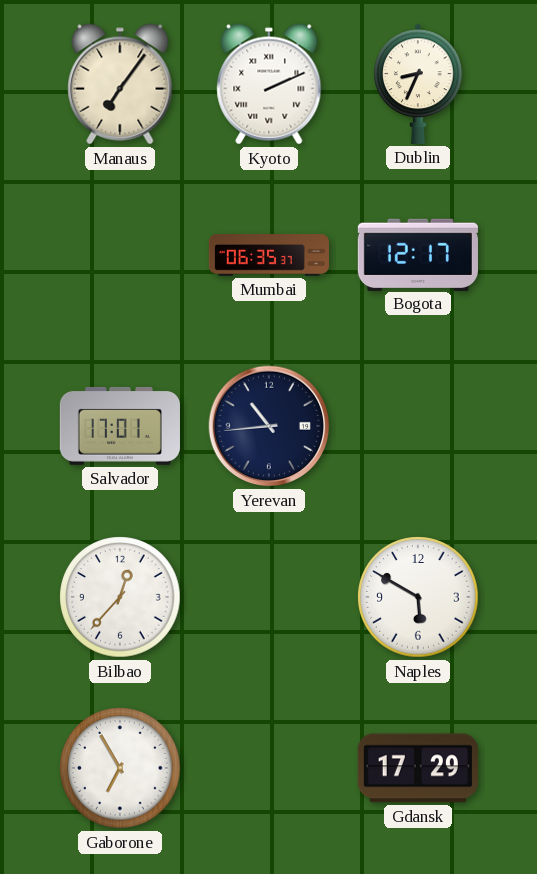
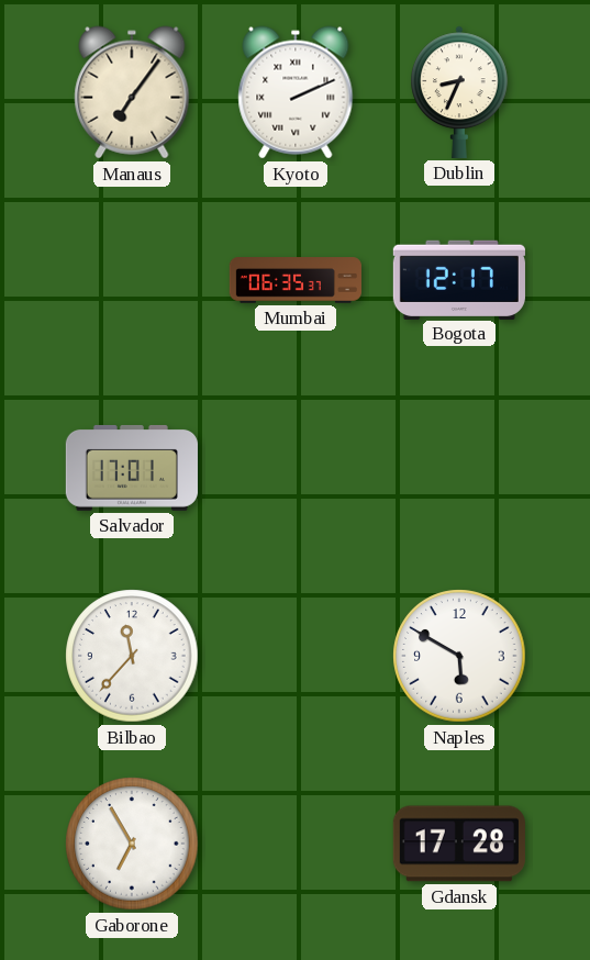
Yerevan: 10:44 -> none (269, 426)
Bilbao: 12:37 -> 11:37 (132, 656)
Gdansk: 17:29 -> 17:28 (459, 844)
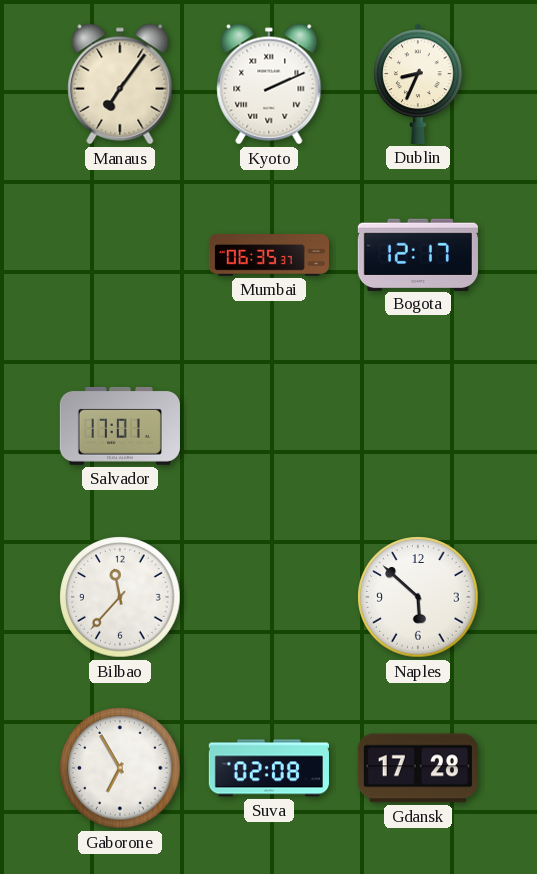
Naples: 5:50 -> 5:52 (418, 597)
Suva: none -> 02:08 (269, 768)
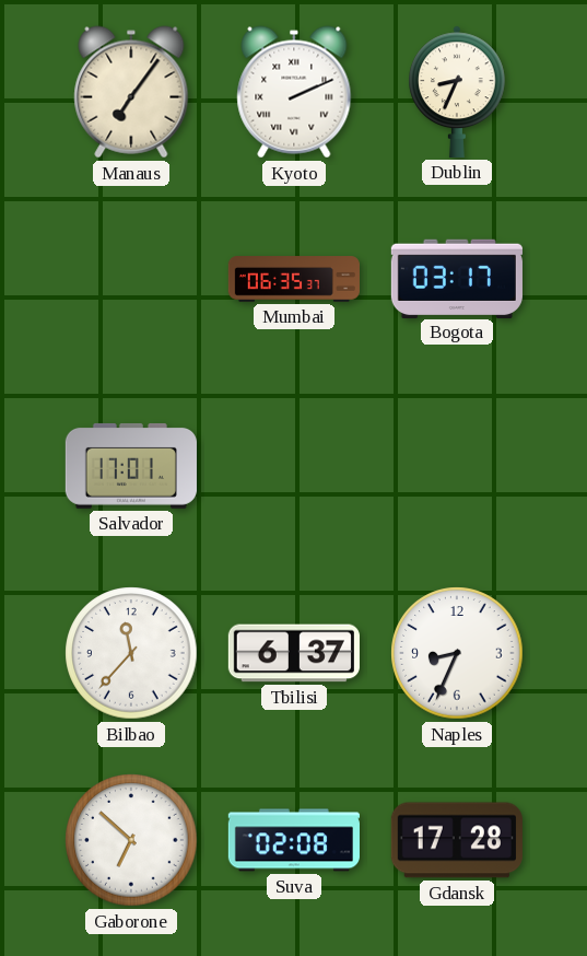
Bogota: 12:17 -> 03:17 (457, 278)
Tbilisi: none -> 6:37 (294, 653)
Naples: 5:52 -> 8:34 (457, 653)
Gaborone: 6:55 -> 6:52 (131, 840)
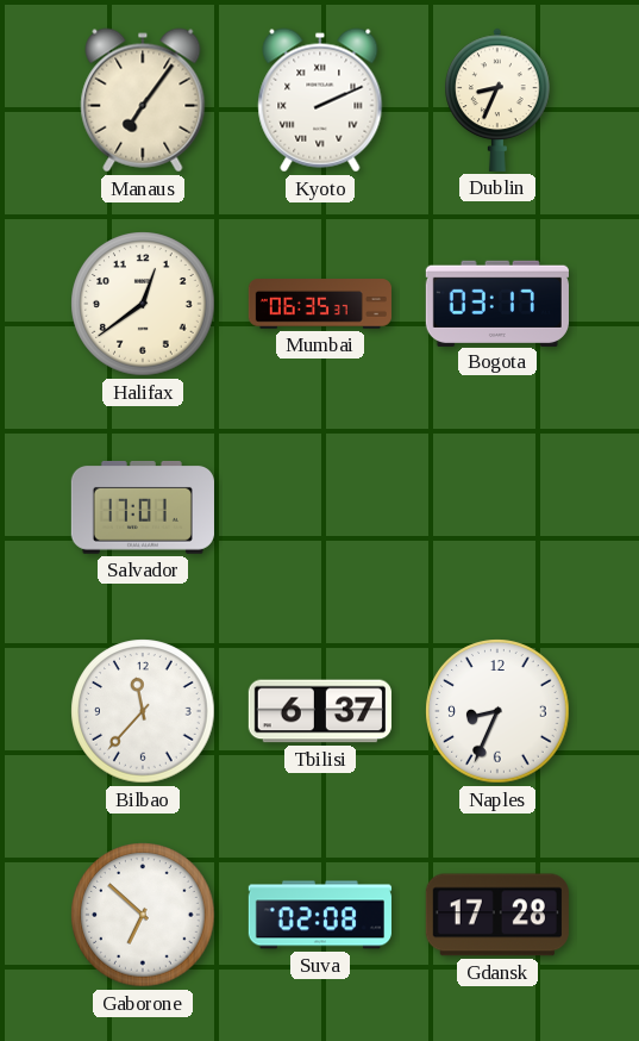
Halifax: none -> 12:39 (143, 304)
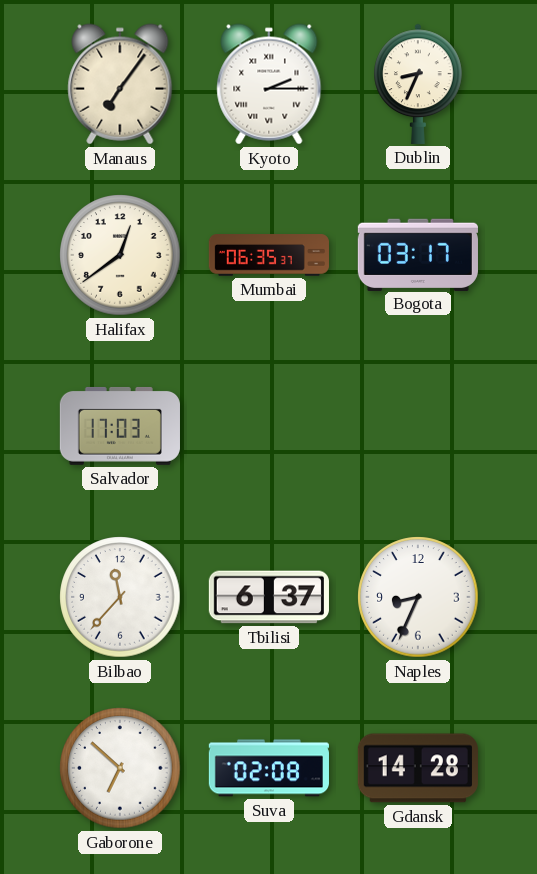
Kyoto: 2:11 -> 2:15 (269, 84)
Salvador: 17:01 -> 17:03 (120, 426)
Gdansk: 17:28 -> 14:28 (418, 768)
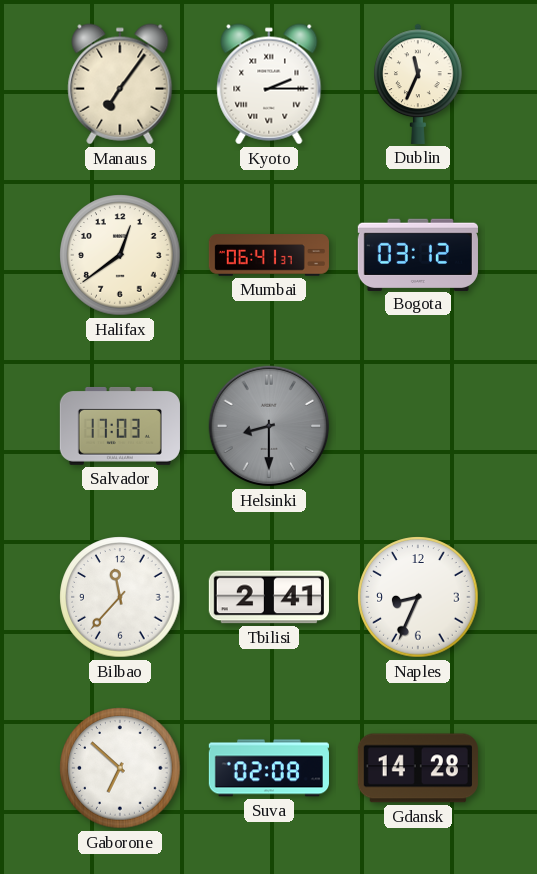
Dublin: 8:34 -> 11:34 (418, 84)
Mumbai: 06:35 -> 06:41 (268, 255)
Bogota: 03:17 -> 03:12 (418, 254)
Helsinki: none -> 8:30 (269, 426)
Tbilisi: 6:37 -> 2:41 (269, 597)
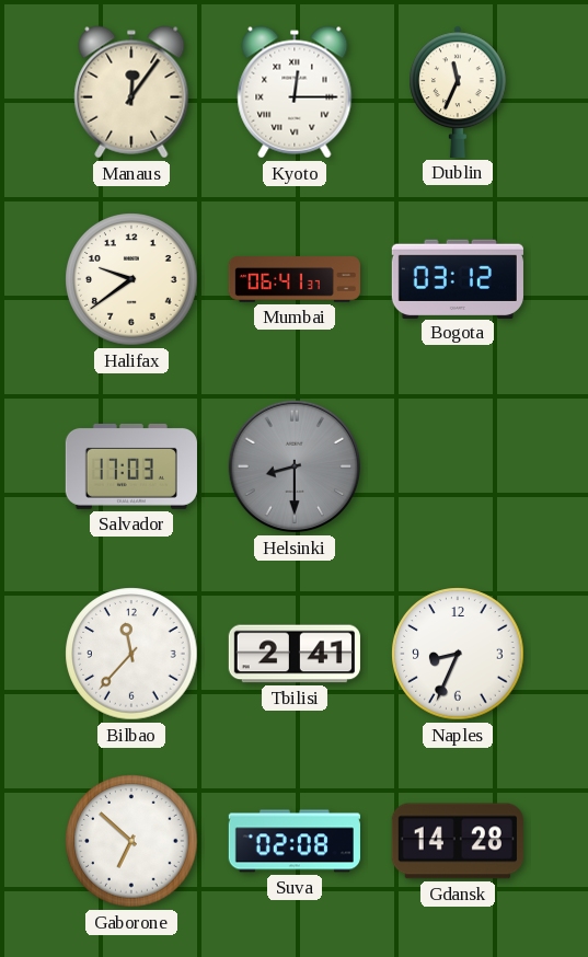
Manaus: 7:06 -> 12:06 (131, 92)
Kyoto: 2:15 -> 12:15 (295, 92)
Halifax: 12:39 -> 9:39 (131, 279)
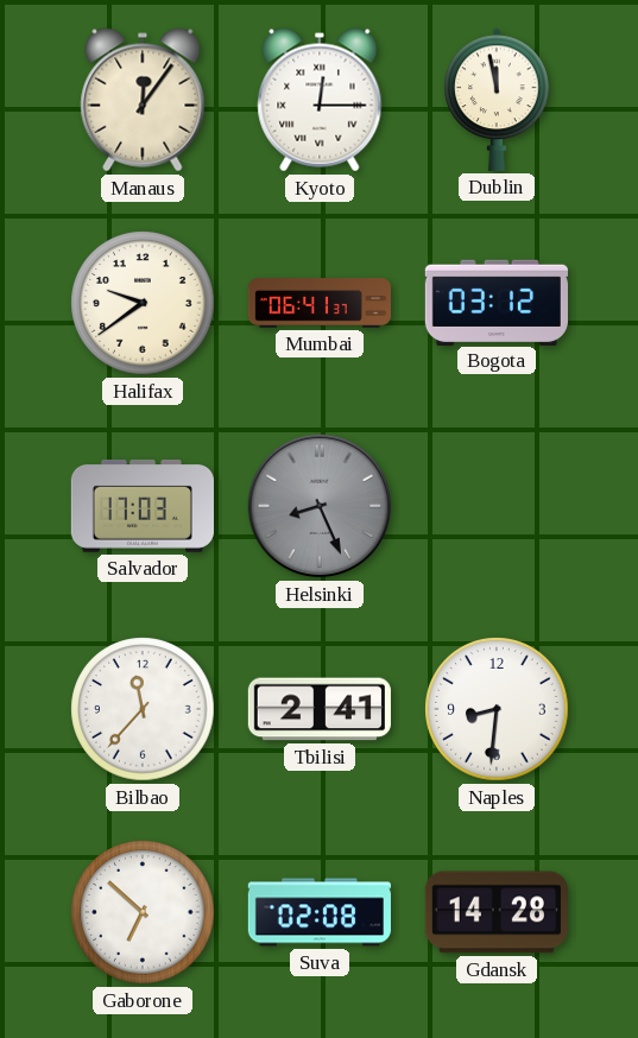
Dublin: 11:34 -> 11:58 (497, 100)
Helsinki: 8:30 -> 8:26 (320, 506)
Naples: 8:34 -> 8:31 (497, 709)
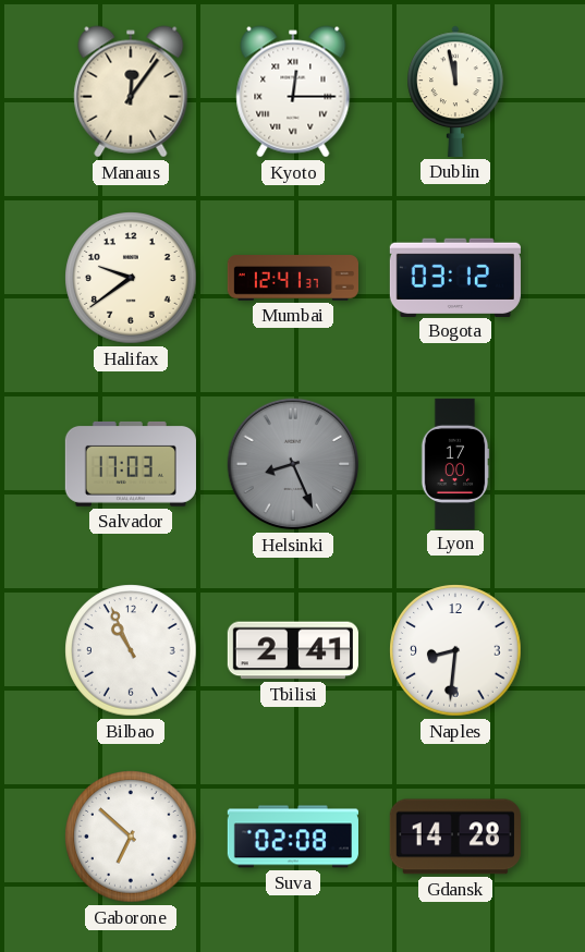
Mumbai: 06:41 -> 12:41 (292, 278)
Lyon: none -> 17:00 (455, 463)
Bilbao: 11:37 -> 10:56 (131, 650)
